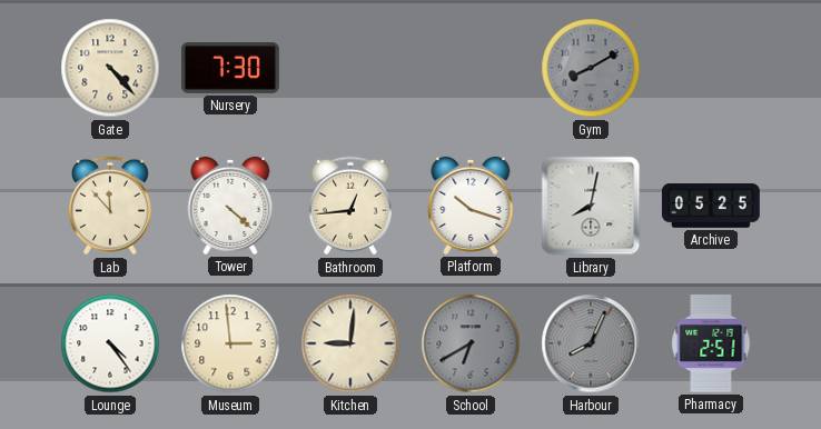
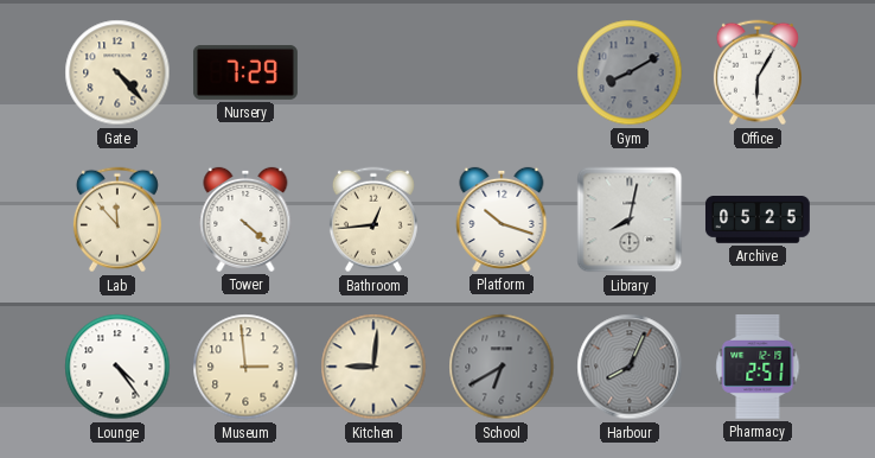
Nursery: 7:30 -> 7:29 (245, 72)
Office: none -> 6:05 (758, 72)
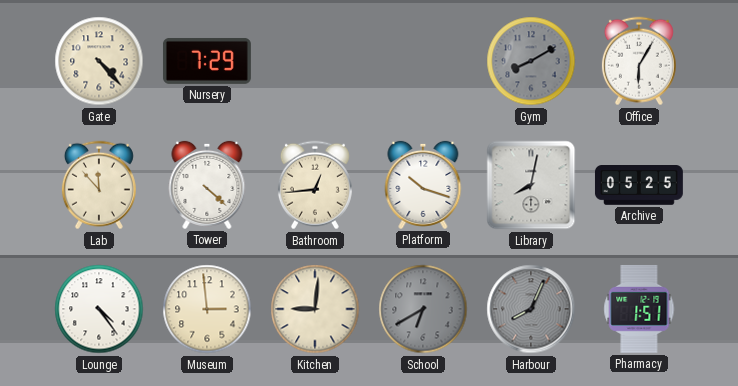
Pharmacy: 2:51 -> 1:51 (639, 309)
